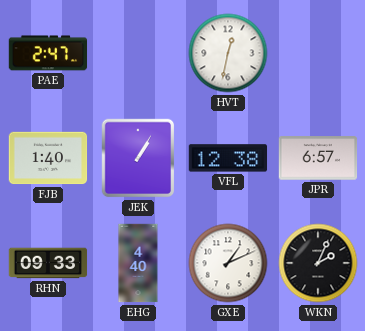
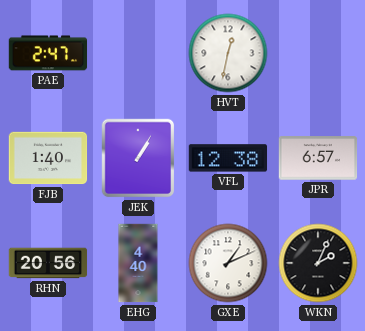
RHN: 09:33 -> 20:56 (48, 263)
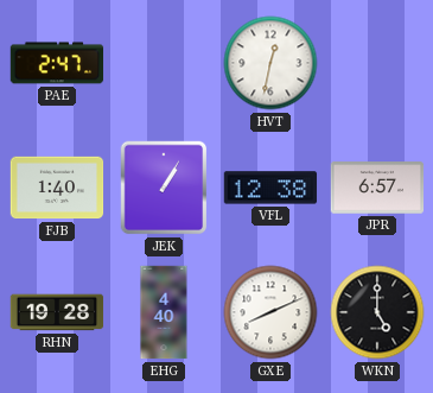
RHN: 20:56 -> 19:28 (57, 312)
GXE: 1:11 -> 8:11 (270, 312)
WKN: 2:04 -> 5:00 (377, 312)
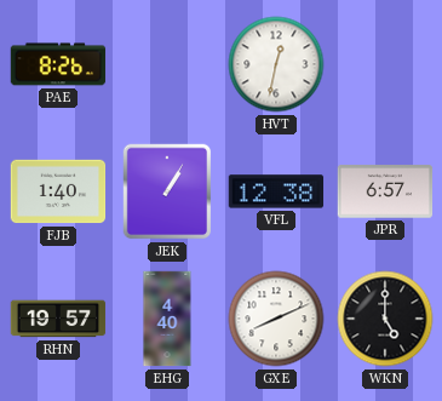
PAE: 2:47 -> 8:26 (58, 64)
RHN: 19:28 -> 19:57 (58, 319)
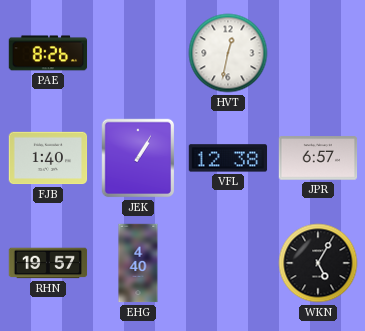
GXE: 8:11 -> none (276, 319)
WKN: 5:00 -> 5:05 (318, 263)
